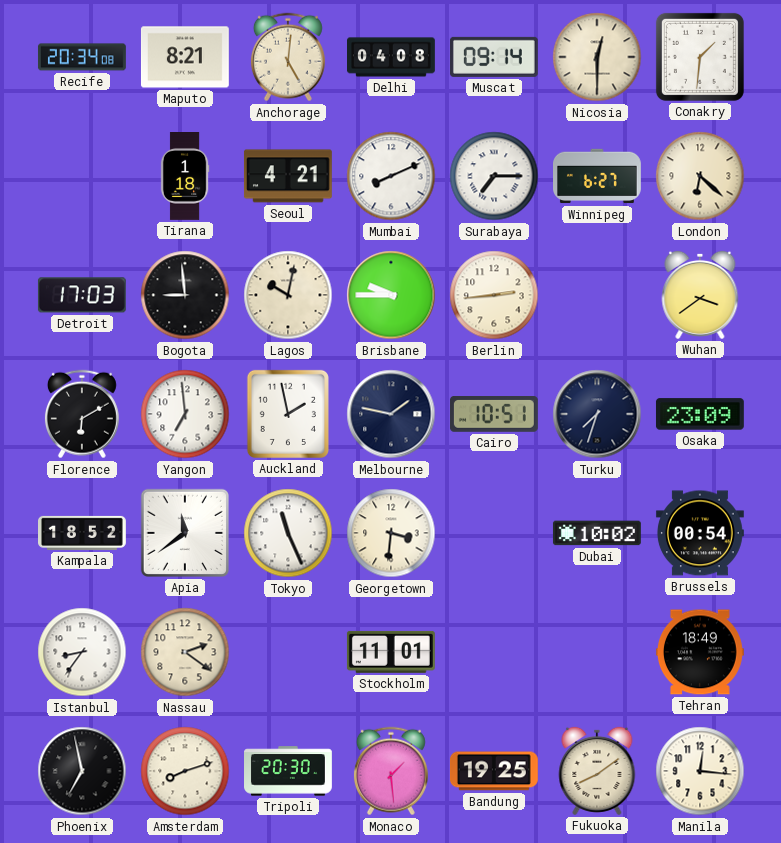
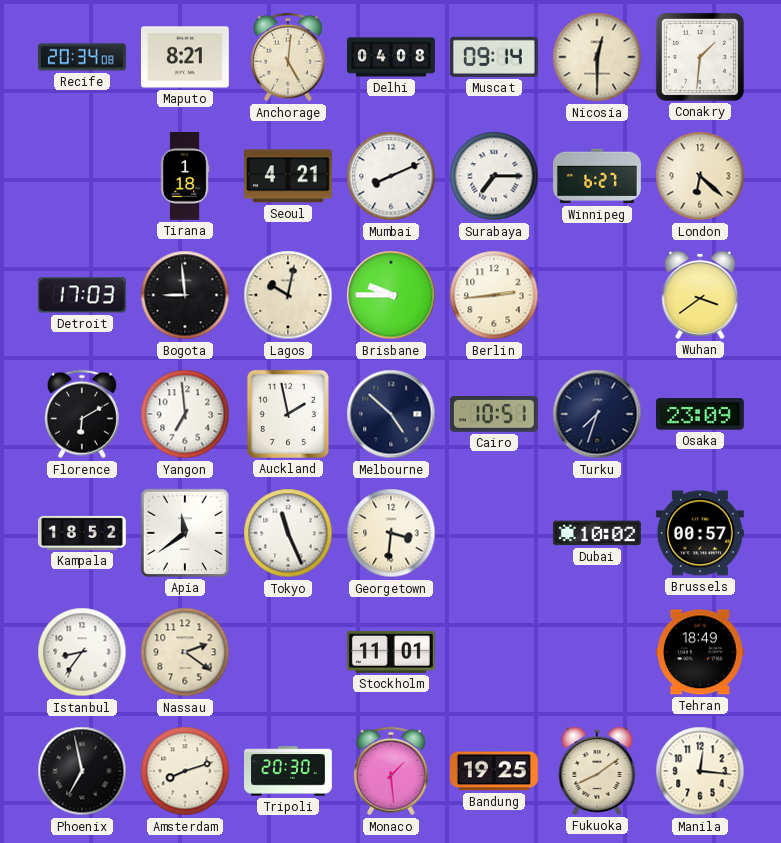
Melbourne: 1:47 -> 4:52 (391, 414)
Brussels: 00:54 -> 00:57 (700, 533)
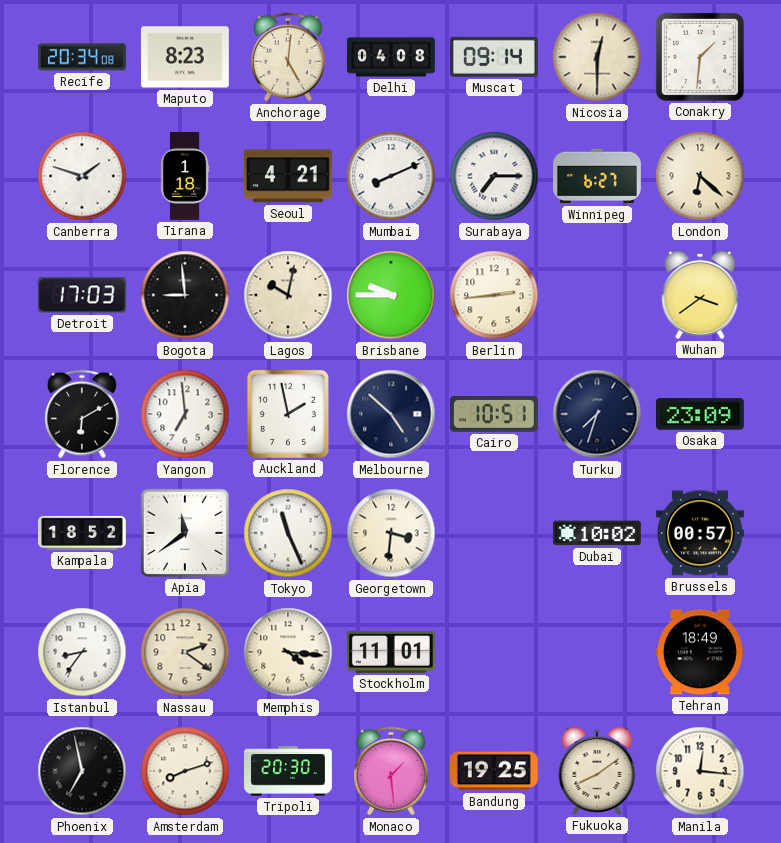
Maputo: 8:21 -> 8:23 (185, 57)
Canberra: none -> 1:48 (82, 176)
Memphis: none -> 4:16 (288, 652)
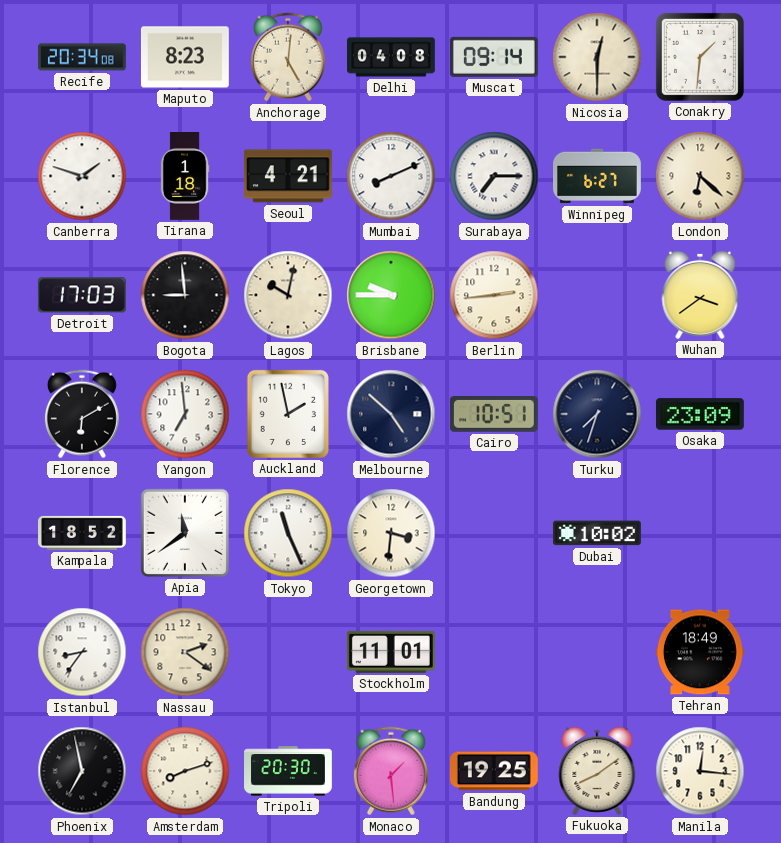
Brussels: 00:57 -> none (700, 533)
Memphis: 4:16 -> none (288, 652)
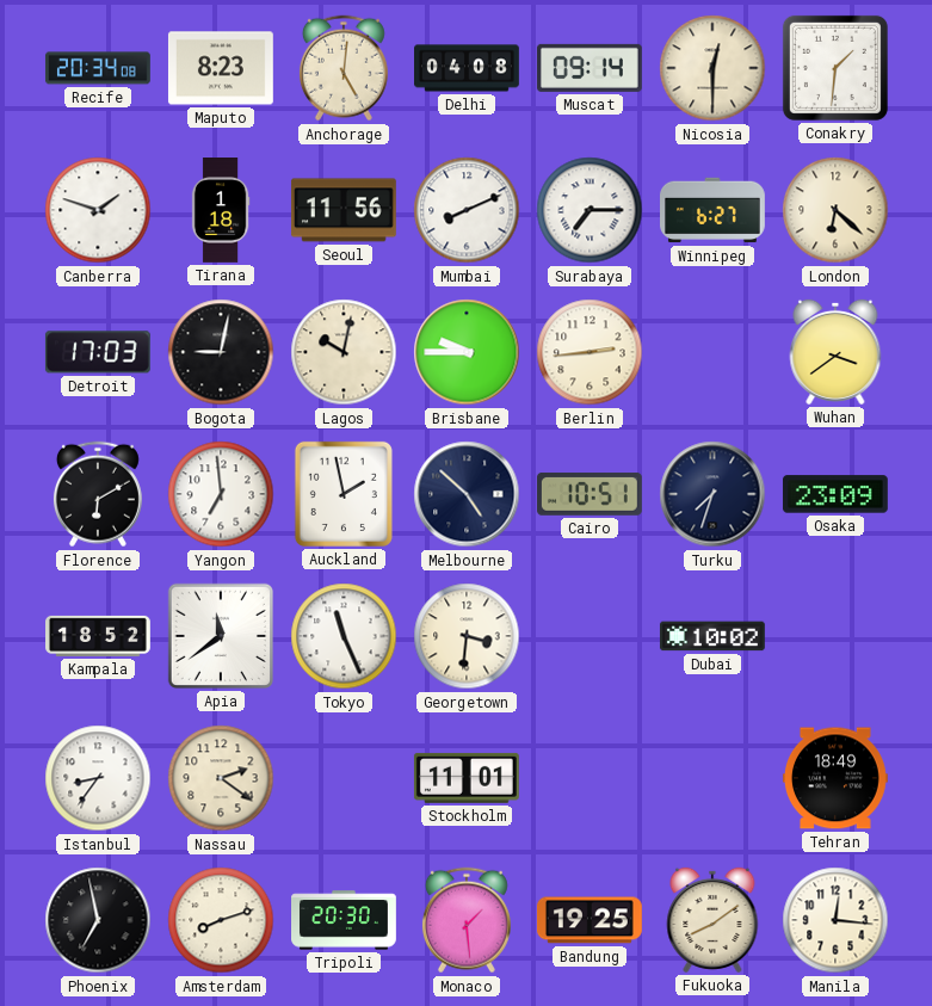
Seoul: 4:21 -> 11:56 (344, 210)
Bogota: 8:59 -> 9:02 (221, 352)
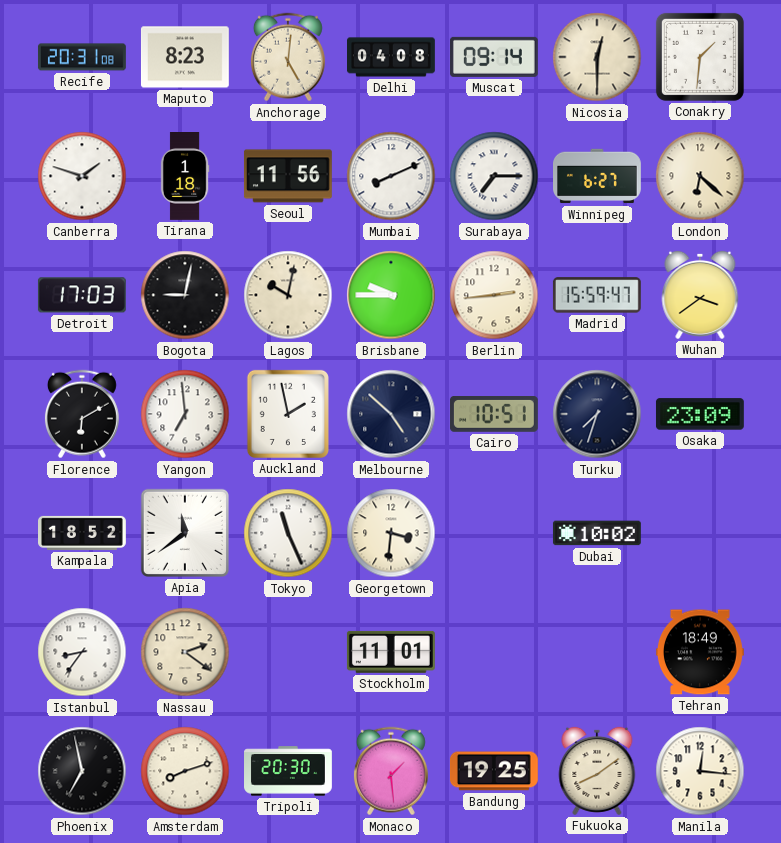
Recife: 20:34 -> 20:31 (82, 57)
Madrid: none -> 15:59 (597, 295)
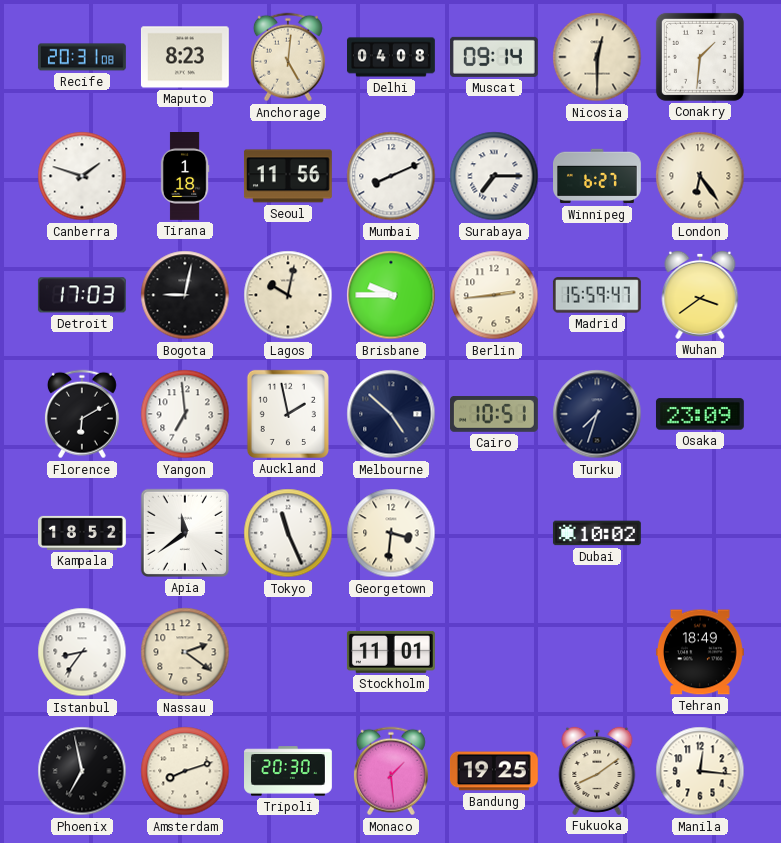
London: 6:22 -> 6:24 (700, 176)
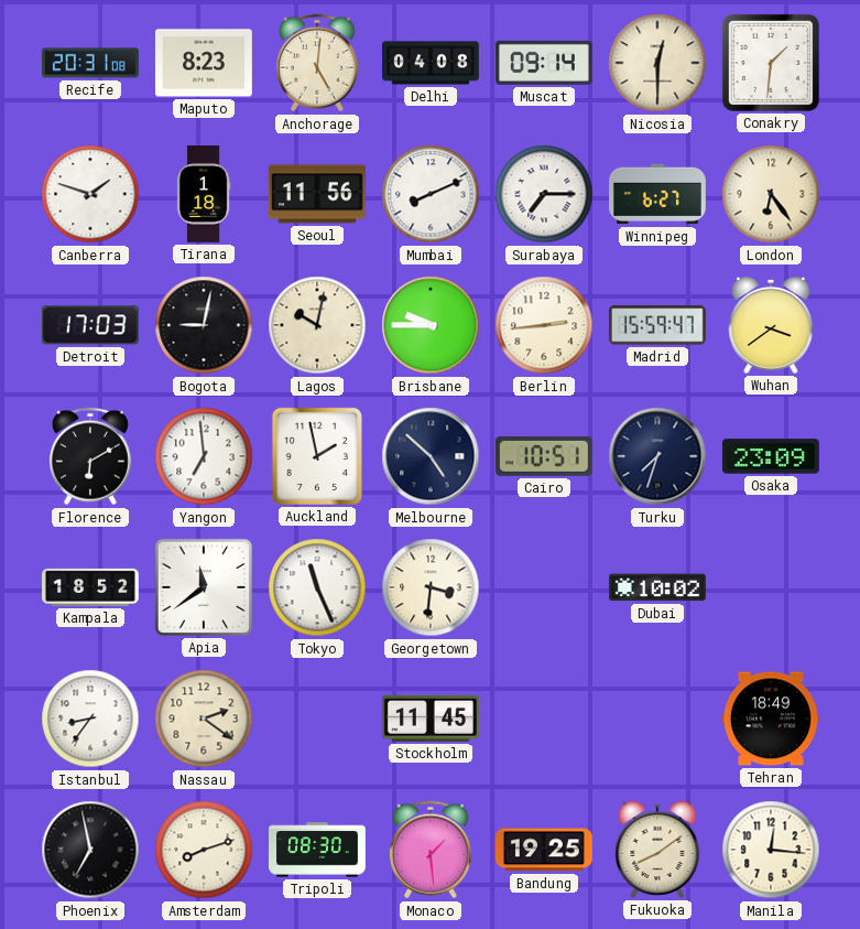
Stockholm: 11:01 -> 11:45 (431, 719)
Tripoli: 20:30 -> 08:30 (318, 850)
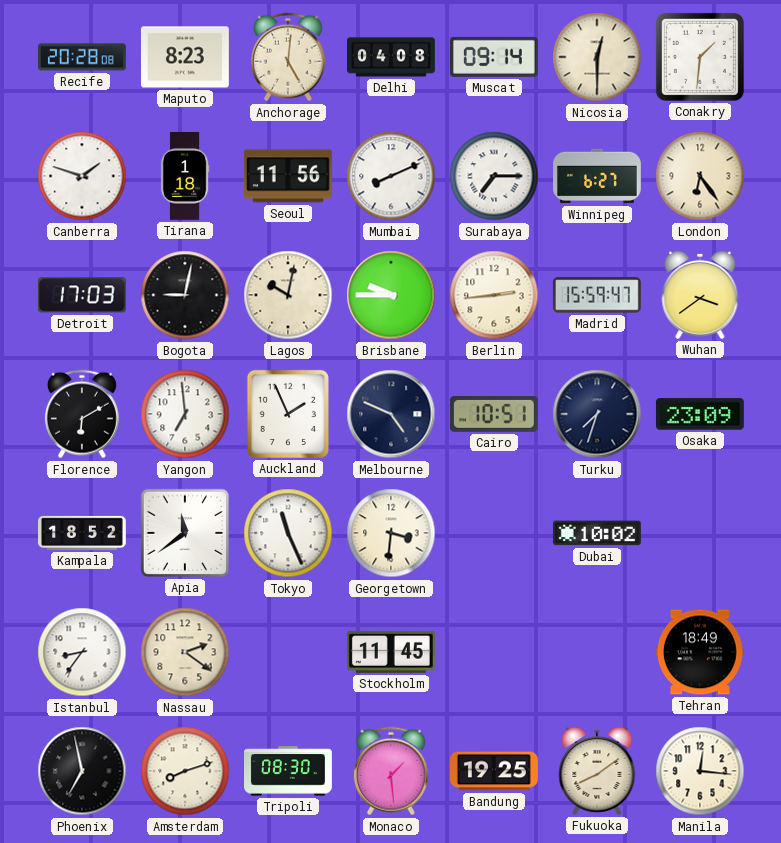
Recife: 20:31 -> 20:28 (82, 57)
Auckland: 1:58 -> 1:56 (288, 414)
Melbourne: 4:52 -> 4:49 (391, 414)
